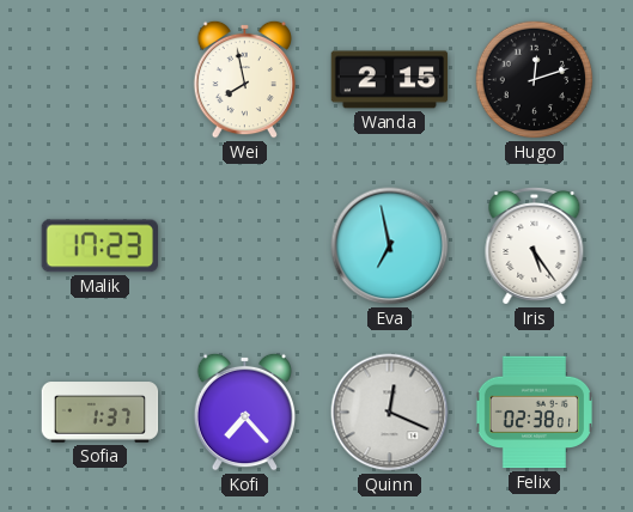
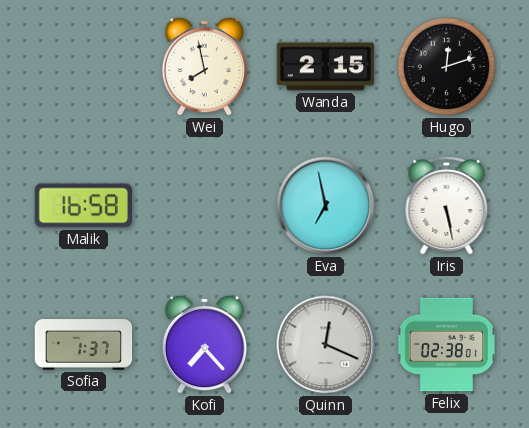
Malik: 17:23 -> 16:58 (84, 206)
Iris: 5:24 -> 5:28 (447, 206)
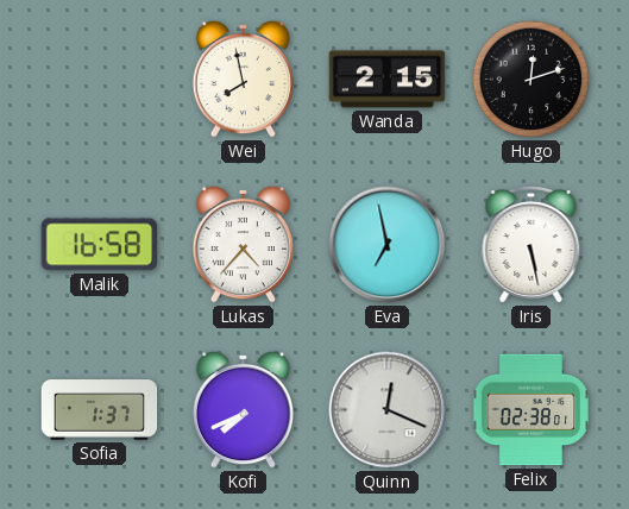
Lukas: none -> 4:37 (243, 244)
Kofi: 7:23 -> 7:41 (243, 409)
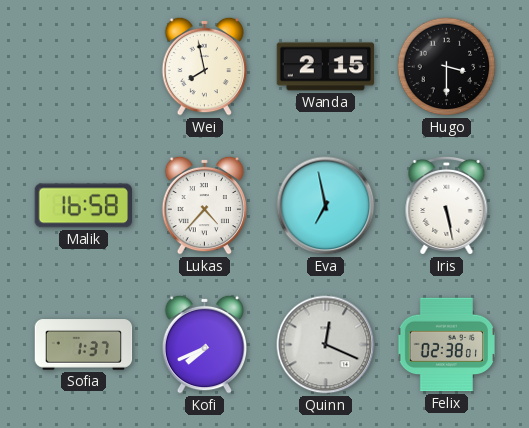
Hugo: 12:12 -> 3:30 (447, 67)
